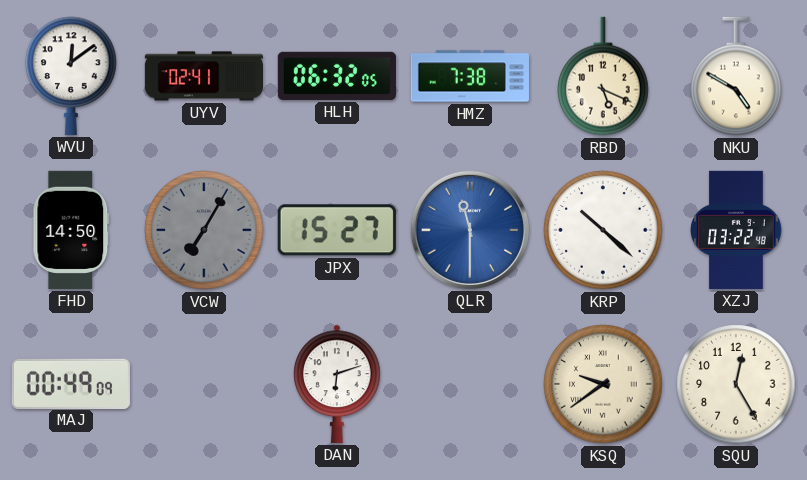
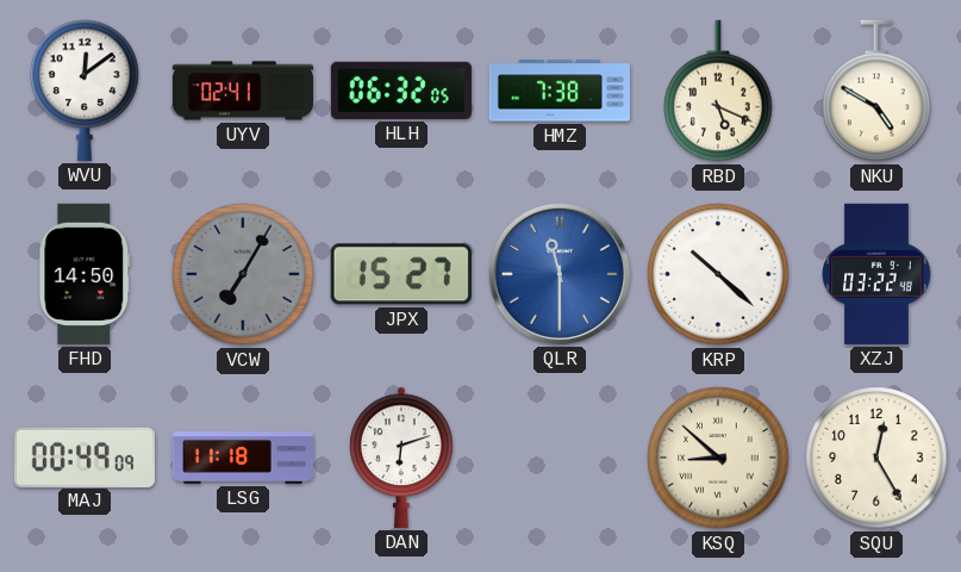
LSG: none -> 11:18 (242, 459)
KSQ: 9:39 -> 8:52 (718, 458)
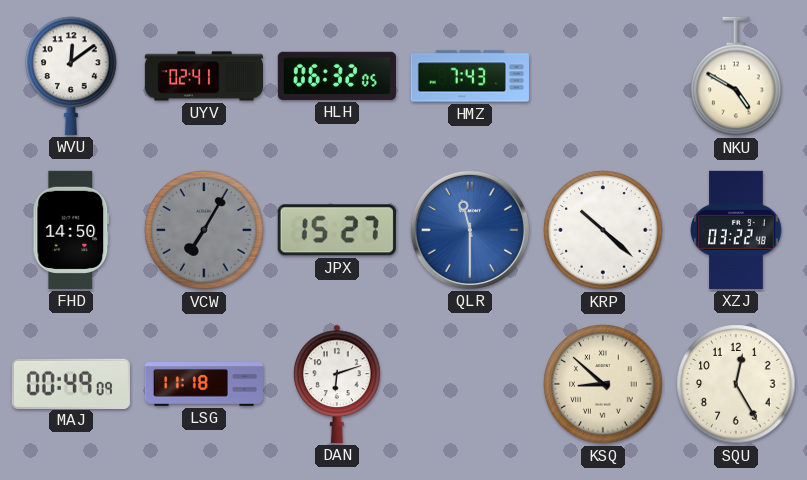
HMZ: 7:38 -> 7:43 (470, 76)
RBD: 5:19 -> none (718, 91)
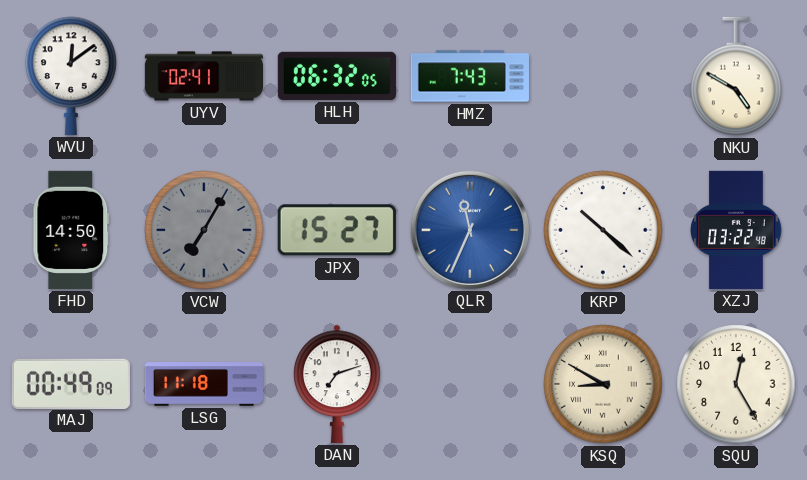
QLR: 11:30 -> 11:34 (470, 230)
DAN: 6:12 -> 7:12 (337, 384)
KSQ: 8:52 -> 8:50 (603, 384)
